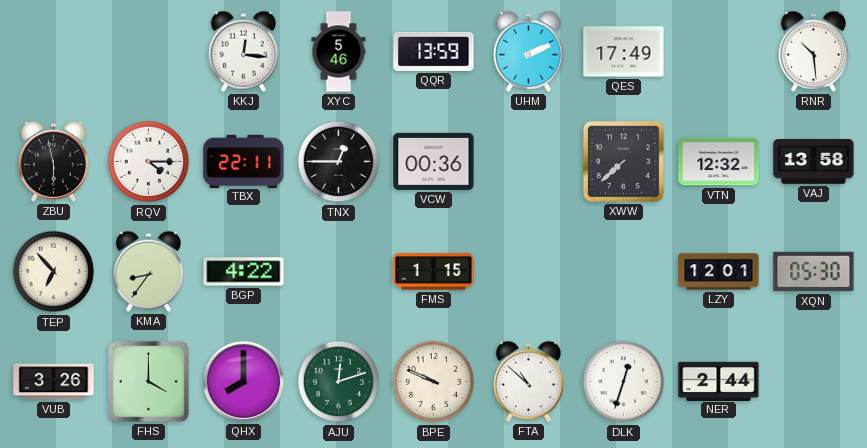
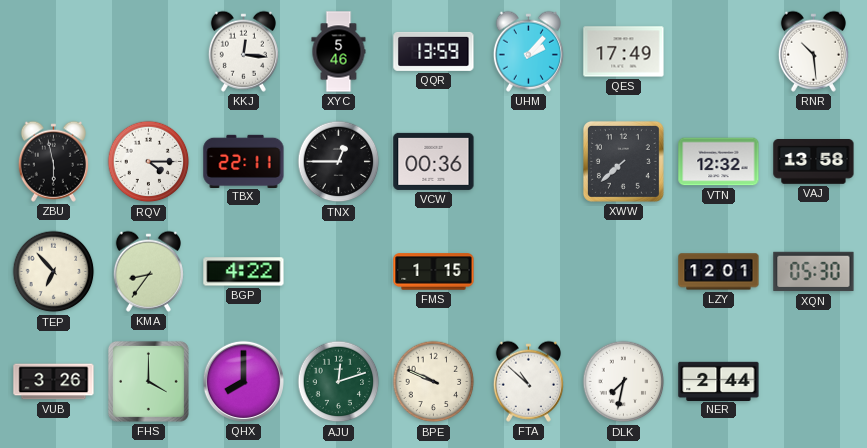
UHM: 2:11 -> 2:07 (528, 51)
DLK: 12:33 -> 7:32 (624, 382)
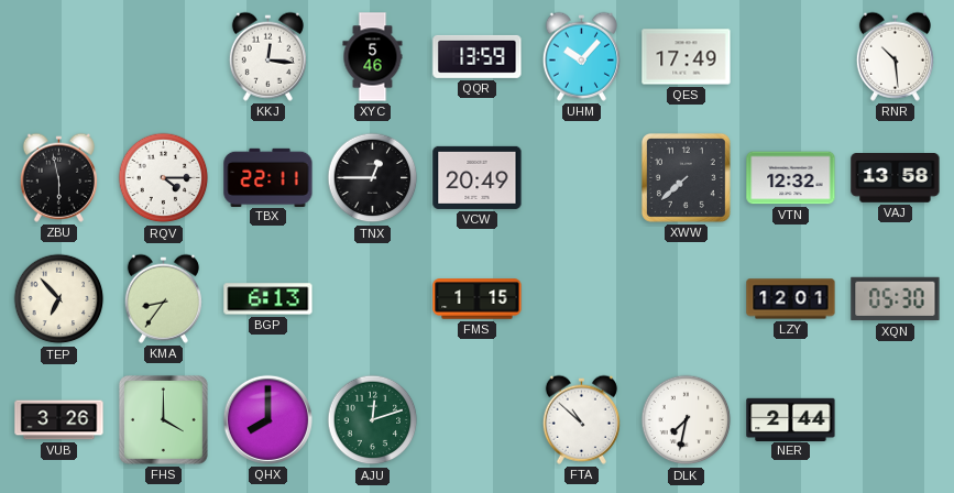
UHM: 2:07 -> 10:07 (581, 56)
VCW: 00:36 -> 20:49 (478, 177)
BGP: 4:22 -> 6:13 (268, 299)
BPE: 9:49 -> none (434, 382)
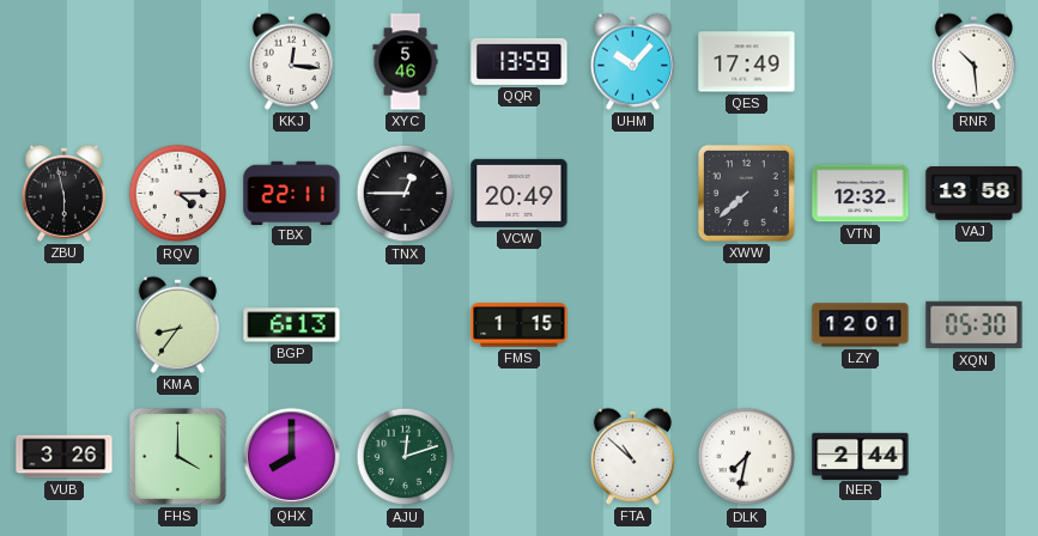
TEP: 6:53 -> none (59, 299)
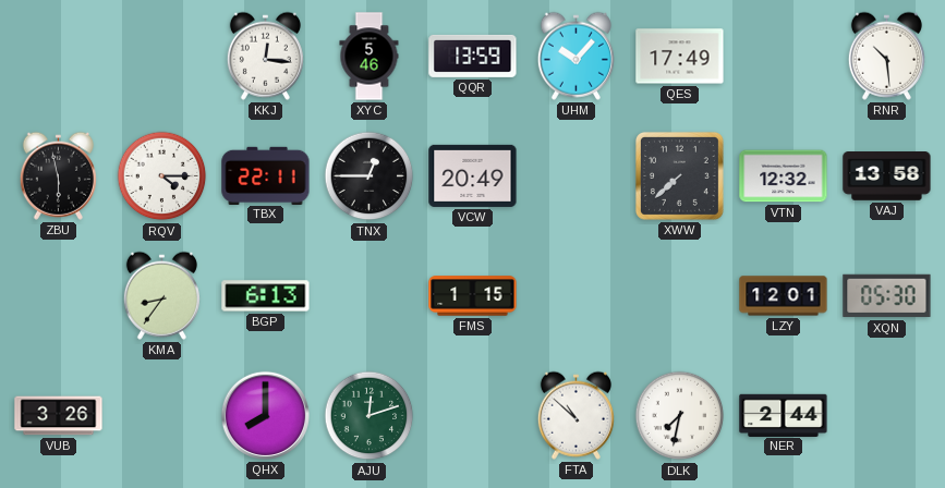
FHS: 4:00 -> none (177, 456)
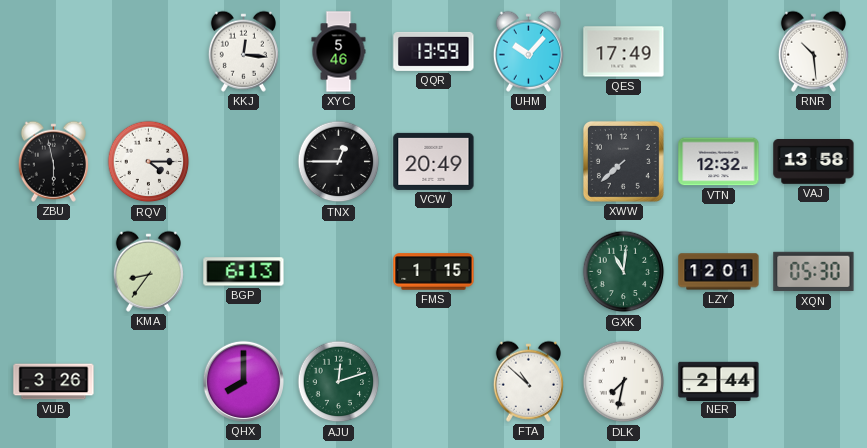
TBX: 22:11 -> none (266, 175)
GXK: none -> 11:01 (624, 272)
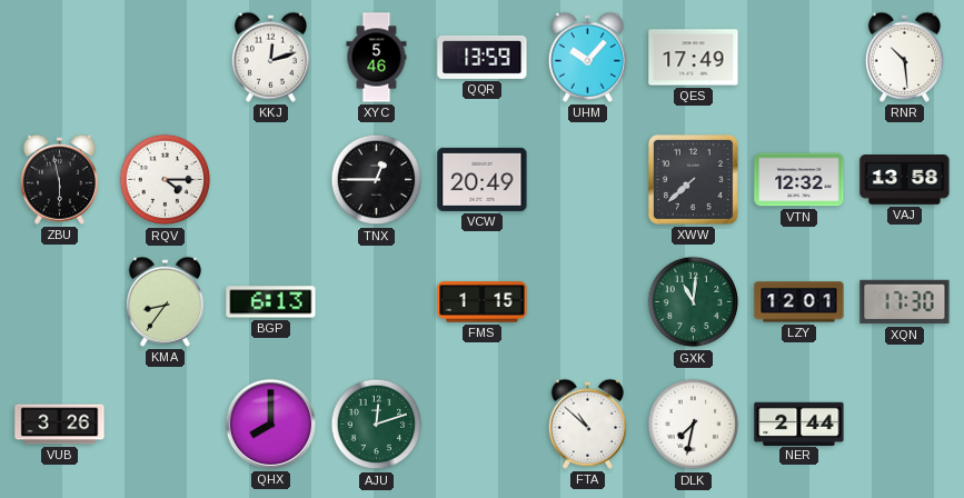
KKJ: 12:16 -> 12:12 (270, 57)
XQN: 05:30 -> 17:30 (905, 302)
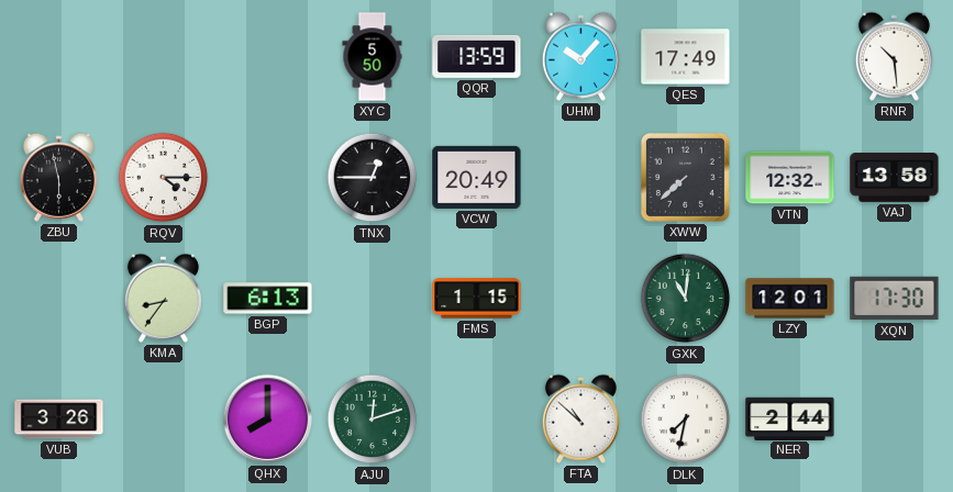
KKJ: 12:12 -> none (270, 57)
XYC: 5:46 -> 5:50 (373, 57)
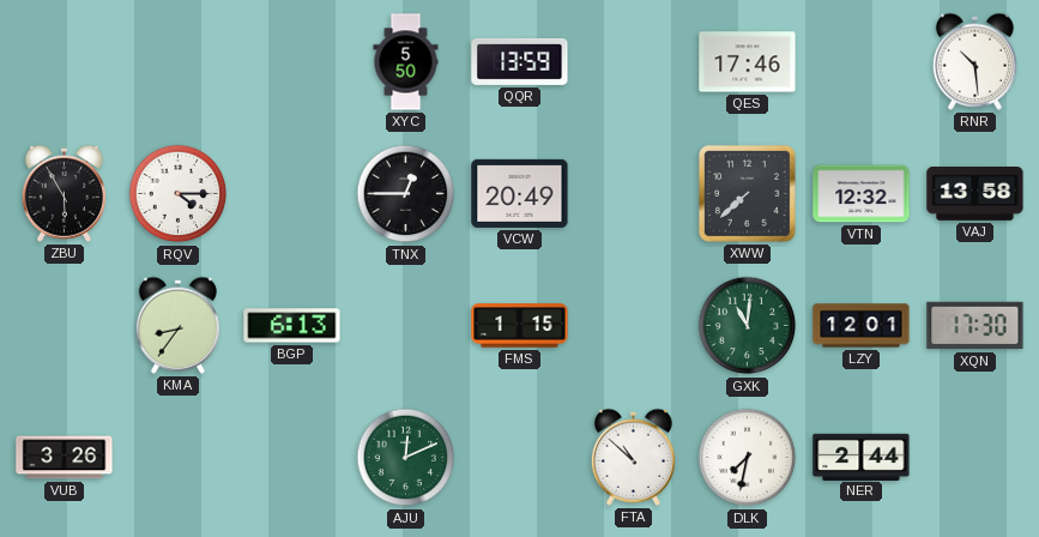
UHM: 10:07 -> none (580, 56)
QES: 17:49 -> 17:46 (748, 62)
ZBU: 5:58 -> 5:55 (64, 193)
QHX: 8:00 -> none (267, 418)
AJU: 12:12 -> 12:11 (406, 458)
